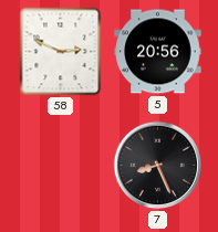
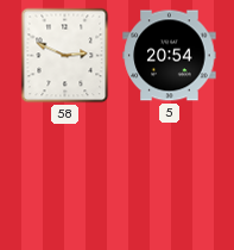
5: 20:56 -> 20:54 (170, 56)
7: 8:26 -> none (158, 166)
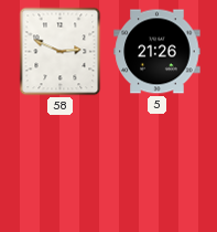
5: 20:54 -> 21:26 (158, 52)
